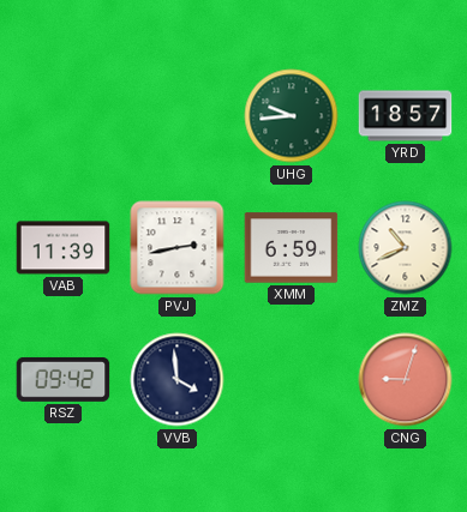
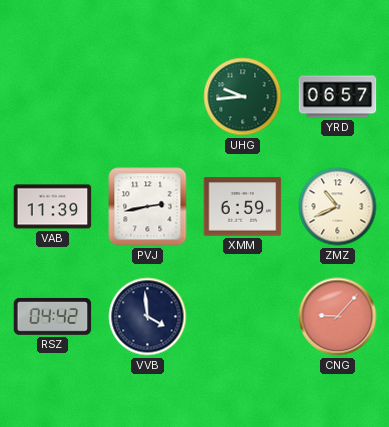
YRD: 18:57 -> 06:57 (338, 97)
RSZ: 09:42 -> 04:42 (53, 316)
CNG: 9:03 -> 9:07 (338, 317)
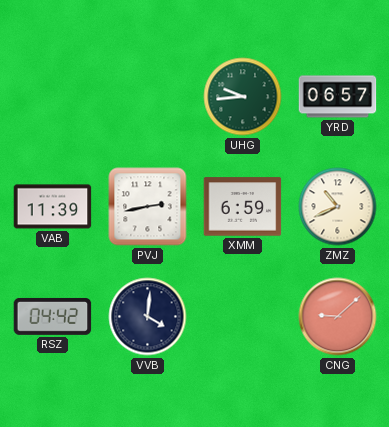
VVB: 3:59 -> 4:01 (148, 317)
CNG: 9:07 -> 9:08 (338, 317)
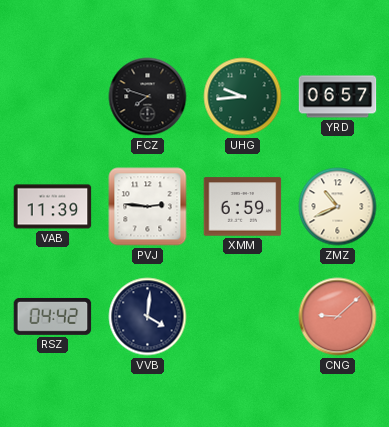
FCZ: none -> 7:48 (148, 97)
PVJ: 2:43 -> 2:46 (148, 207)
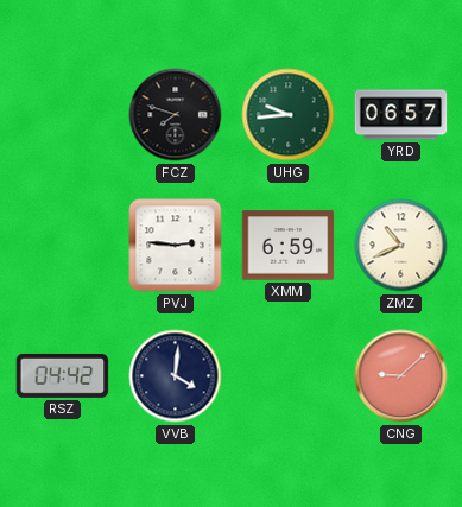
VAB: 11:39 -> none (53, 207)
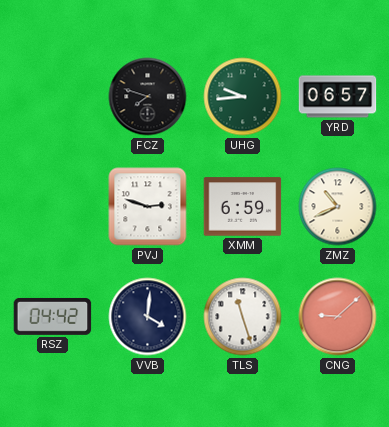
PVJ: 2:46 -> 2:48 (148, 207)
TLS: none -> 11:27 (243, 317)
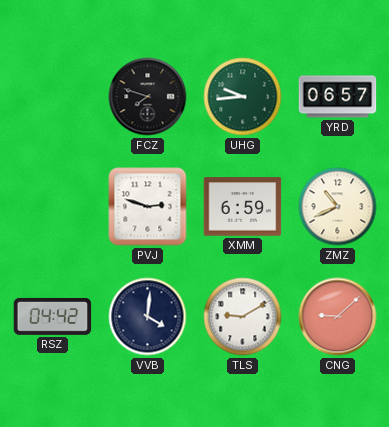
TLS: 11:27 -> 9:10 (243, 317)
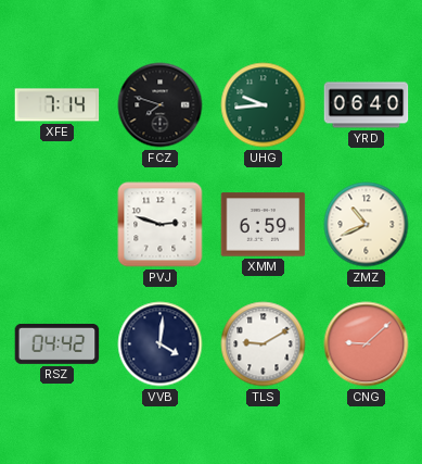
XFE: none -> 7:14 (57, 105)
YRD: 06:57 -> 06:40 (367, 105)
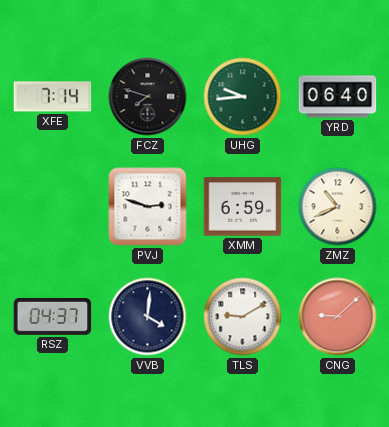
RSZ: 04:42 -> 04:37 (53, 316)
